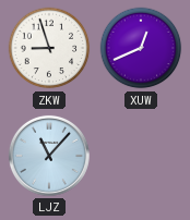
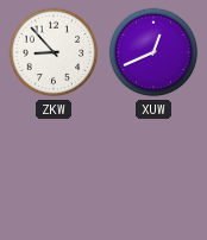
ZKW: 8:57 -> 8:53 (54, 52)
LJZ: 11:07 -> none (49, 156)
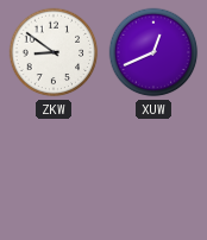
ZKW: 8:53 -> 8:51 (54, 52)
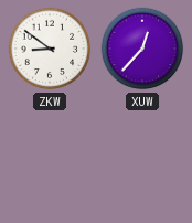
XUW: 12:41 -> 12:37 (142, 49)
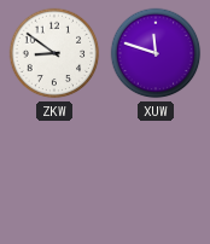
XUW: 12:37 -> 11:48 (156, 53)
